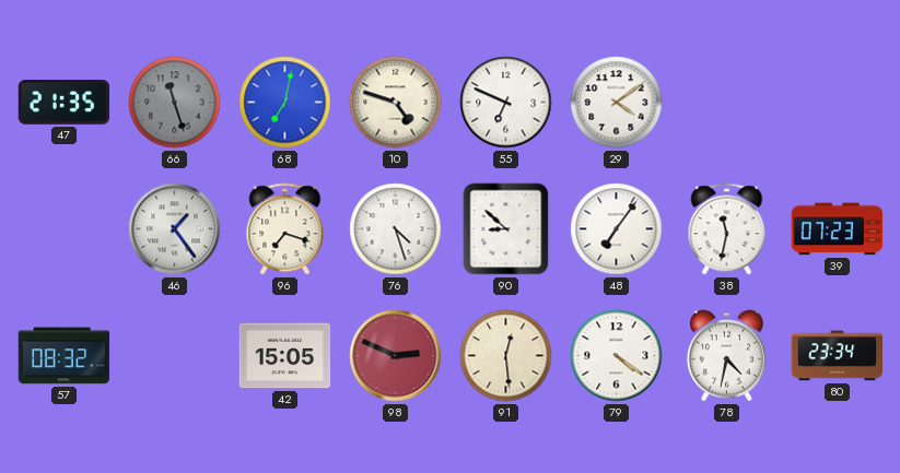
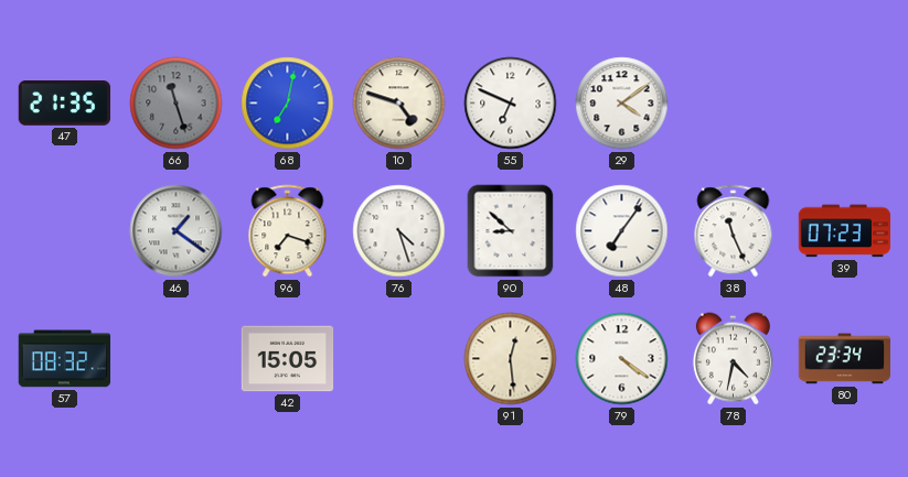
46: 1:24 -> 1:21 (177, 231)
38: 11:32 -> 11:26 (734, 231)
98: 2:49 -> none (396, 356)
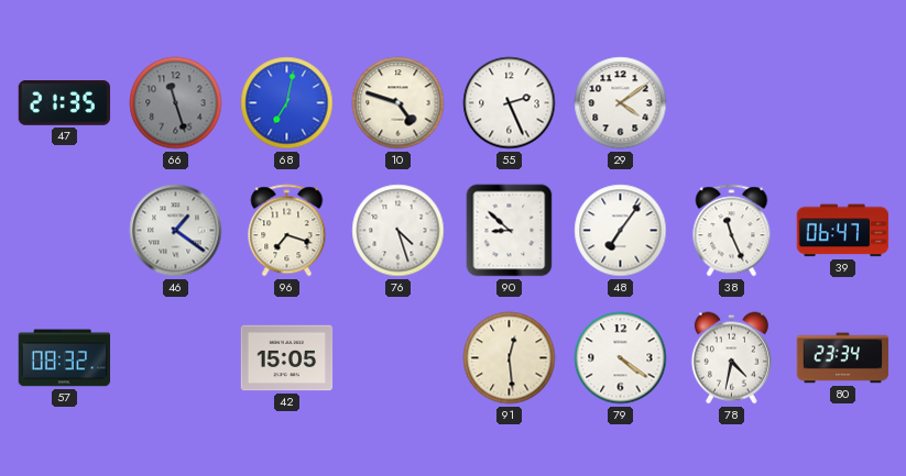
55: 6:49 -> 2:26 (510, 103)
39: 07:23 -> 06:47 (843, 231)
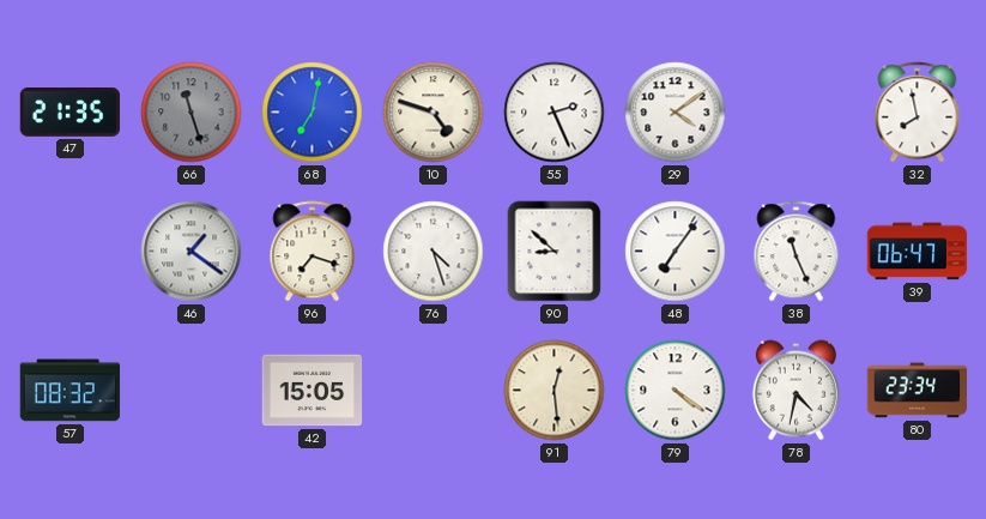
32: none -> 7:58 (918, 113)
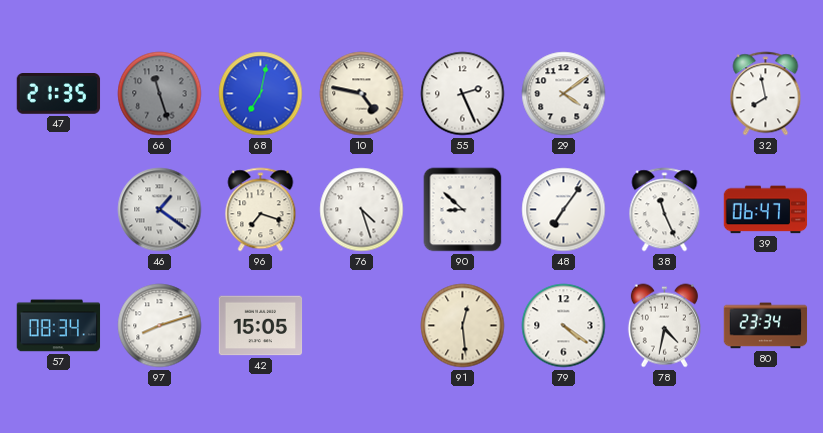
10: 4:48 -> 4:47 (362, 94)
57: 08:32 -> 08:34 (59, 326)
97: none -> 8:12 (160, 326)
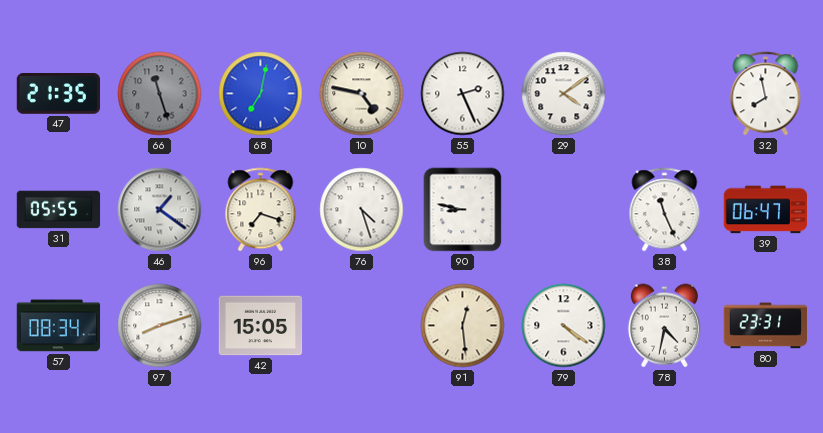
31: none -> 05:55 (59, 210)
90: 8:52 -> 8:47 (463, 210)
48: 7:06 -> none (564, 210)
80: 23:34 -> 23:31 (766, 326)
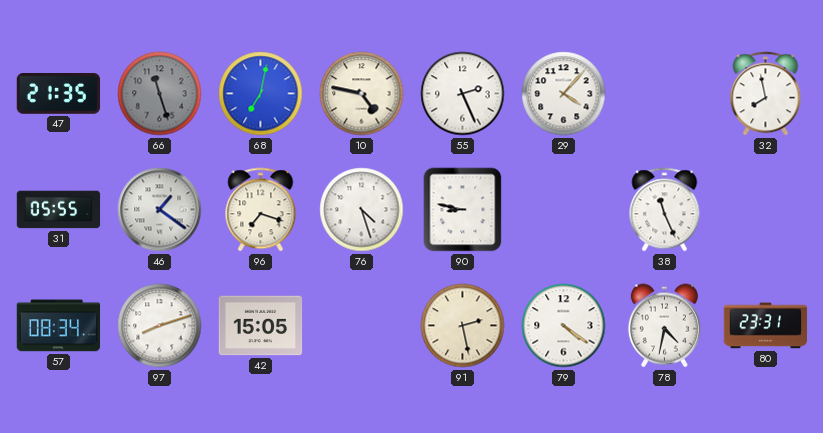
29: 4:09 -> 4:07 (564, 94)
39: 06:47 -> none (766, 210)
91: 12:29 -> 2:28 (463, 326)
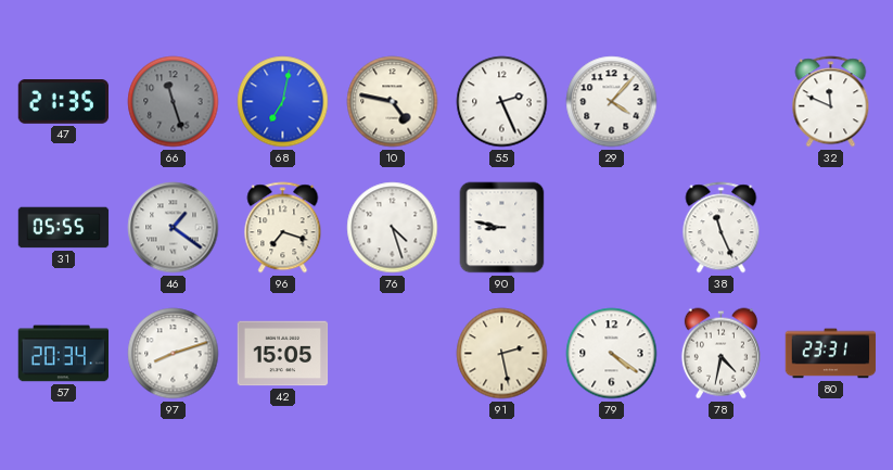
32: 7:58 -> 11:49 (831, 102)
57: 08:34 -> 20:34 (64, 354)
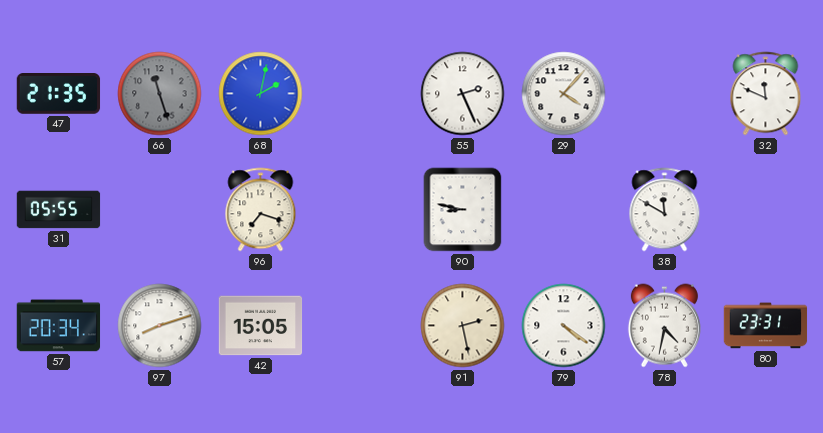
68: 7:02 -> 2:02 (261, 94)
10: 4:47 -> none (393, 102)
46: 1:21 -> none (174, 228)
76: 4:27 -> none (393, 228)
38: 11:26 -> 11:50 (665, 210)
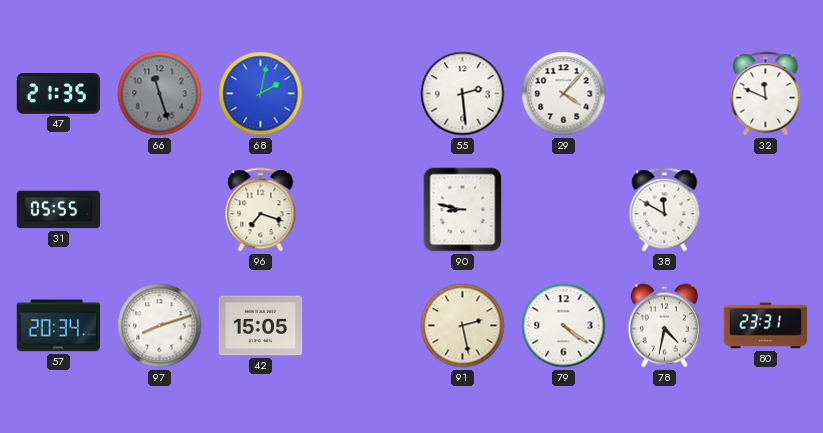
55: 2:26 -> 2:29 (463, 94)
